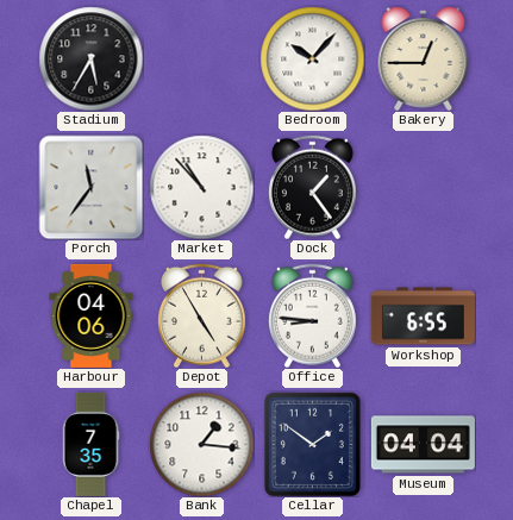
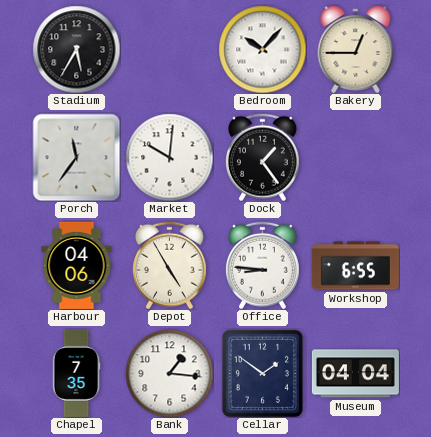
Market: 10:53 -> 10:01 (169, 157)
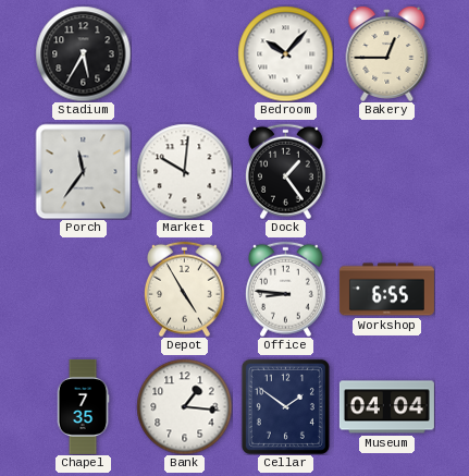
Harbour: 04:06 -> none (77, 265)
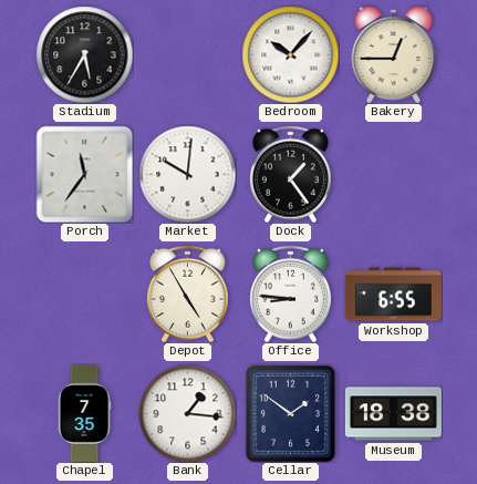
Museum: 04:04 -> 18:38 (393, 414)
